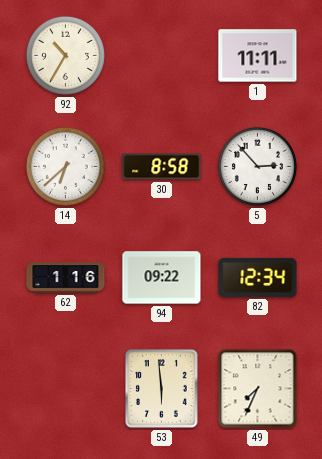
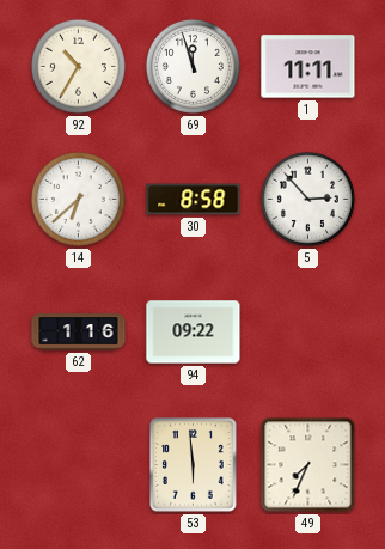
69: none -> 11:57 (192, 66)
82: 12:34 -> none (258, 277)
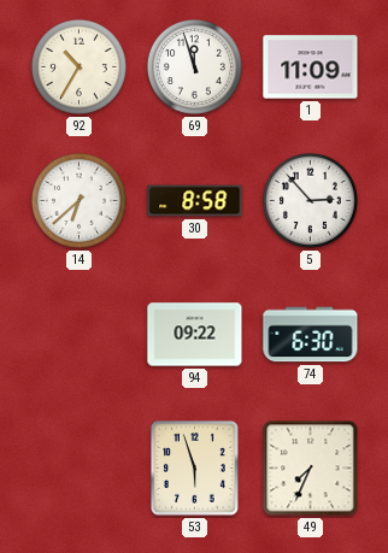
1: 11:11 -> 11:09 (311, 67)
62: 1:16 -> none (79, 333)
74: none -> 6:30 (311, 335)
53: 5:59 -> 5:57 (195, 469)
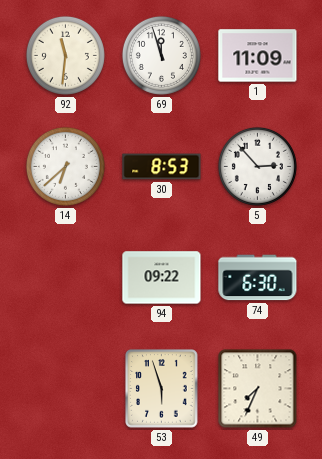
92: 10:35 -> 11:31 (65, 55)
30: 8:58 -> 8:53 (162, 167)
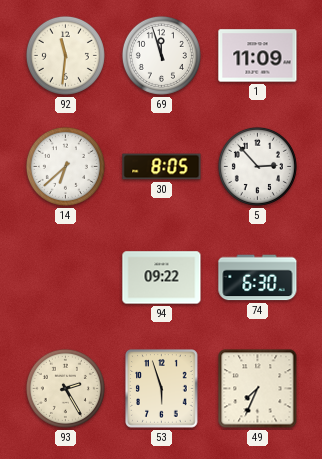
30: 8:53 -> 8:05 (162, 167)
93: none -> 2:25 (65, 388)
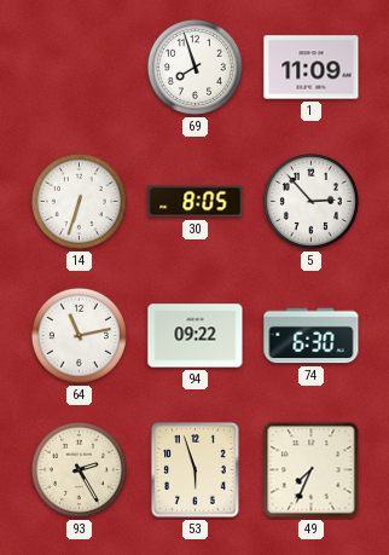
92: 11:31 -> none (65, 55)
69: 11:57 -> 7:57 (194, 67)
14: 6:38 -> 6:33 (79, 201)
64: none -> 11:13 (79, 335)
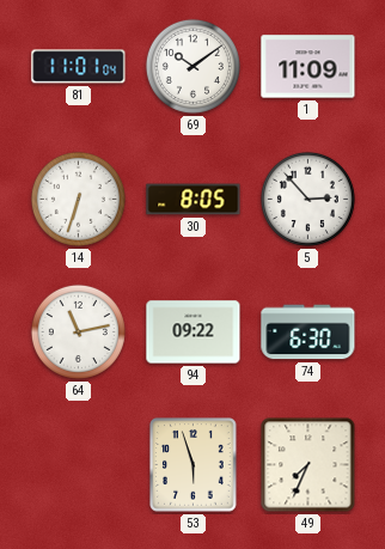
81: none -> 11:01 (79, 67)
69: 7:57 -> 10:09 (192, 66)
93: 2:25 -> none (79, 469)
